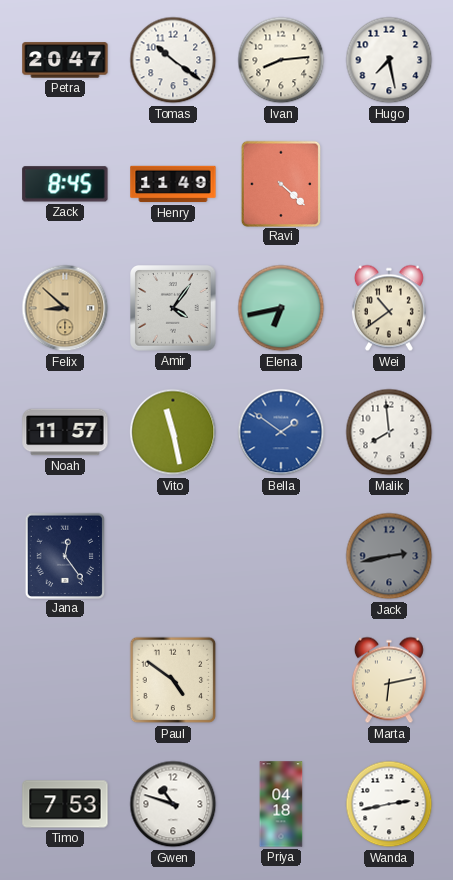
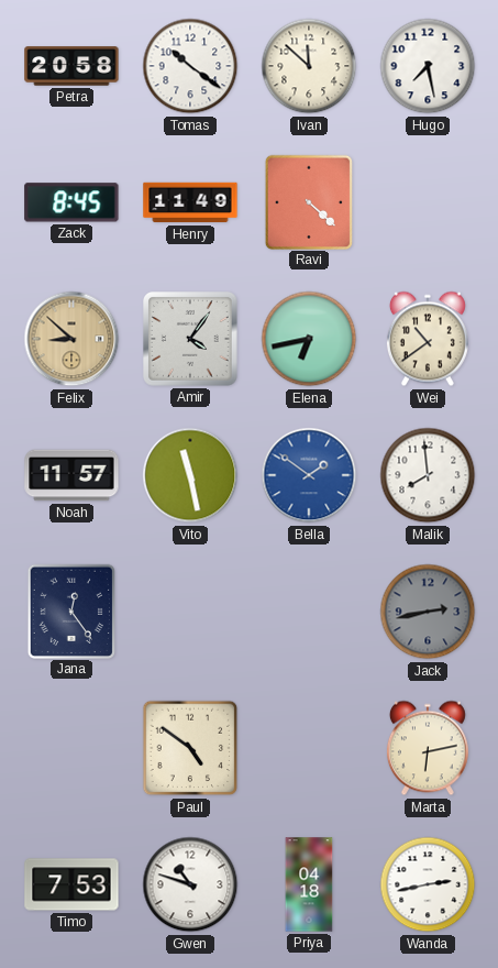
Petra: 20:47 -> 20:58 (71, 66)
Ivan: 8:14 -> 11:52 (309, 66)
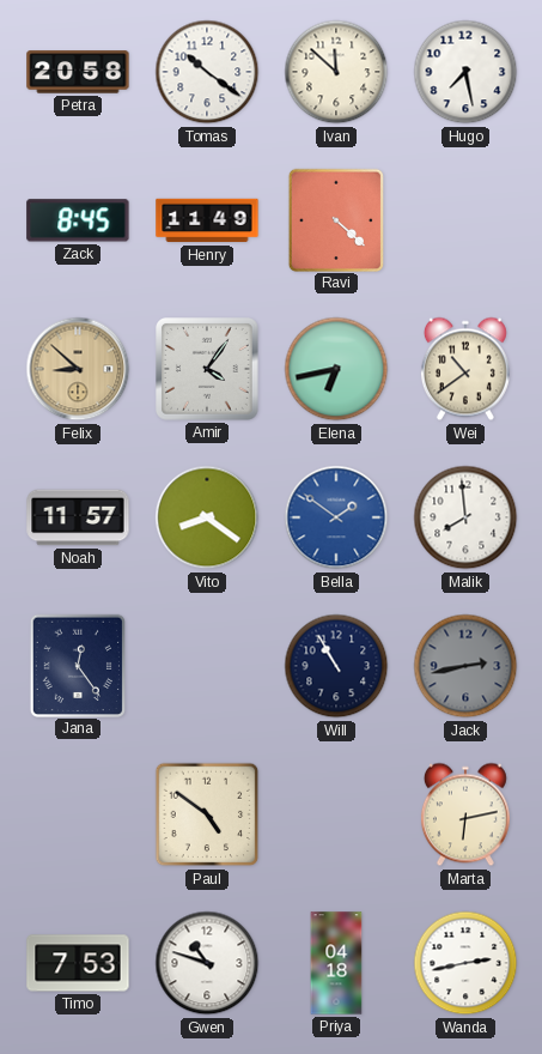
Vito: 11:28 -> 8:21 (207, 517)
Will: none -> 10:55 (336, 666)
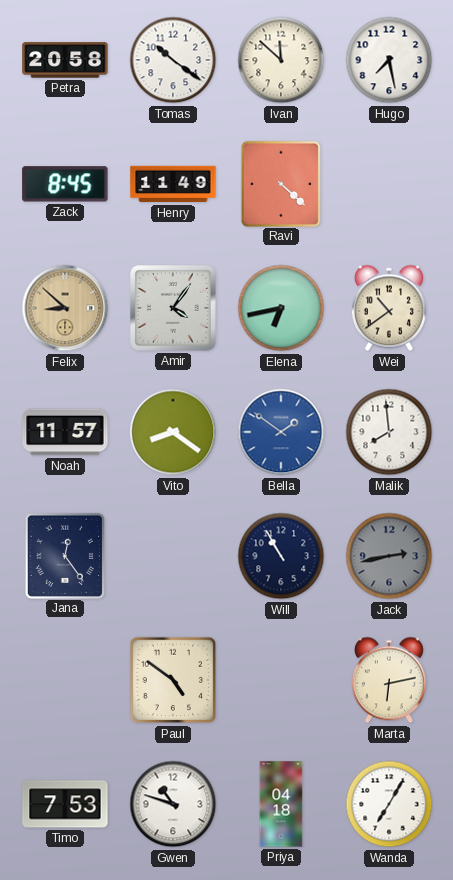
Wanda: 2:43 -> 7:05 (389, 804)
